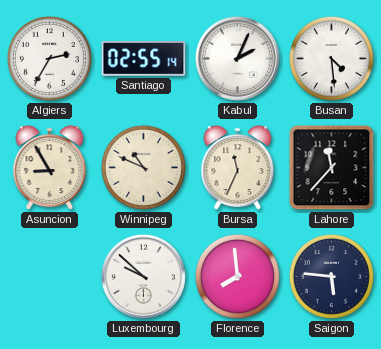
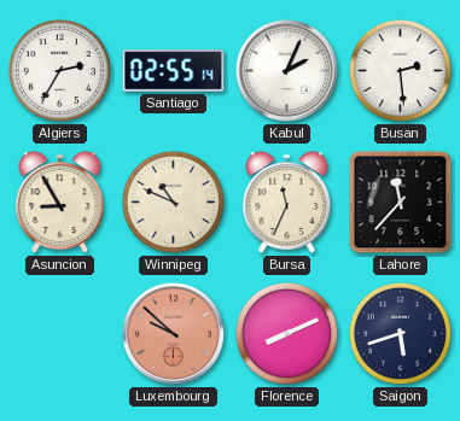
Busan: 4:29 -> 2:29 (400, 70)
Luxembourg dial: white -> salmon (173, 333)
Florence: 7:59 -> 8:11 (286, 333)
Saigon: 5:46 -> 5:42 (400, 333)
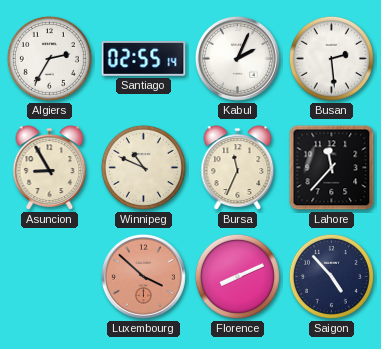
Luxembourg: 9:52 -> 3:52 (143, 276)
Saigon: 5:42 -> 4:53 (331, 276)
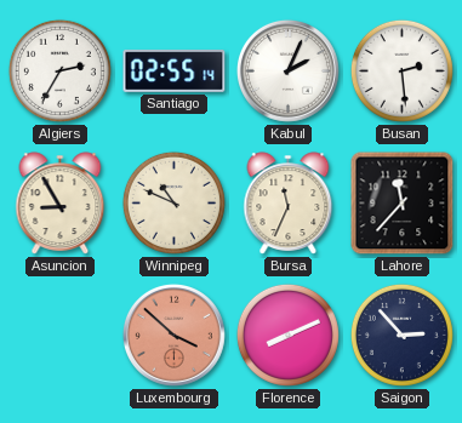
Saigon: 4:53 -> 2:53 (401, 335)
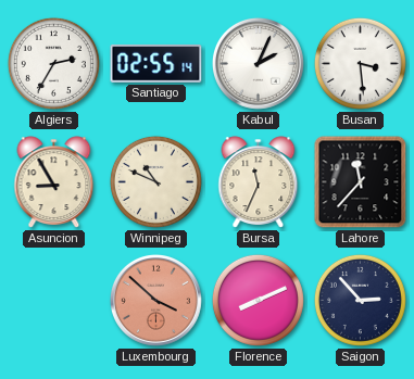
Busan: 2:29 -> 3:29 (360, 63)
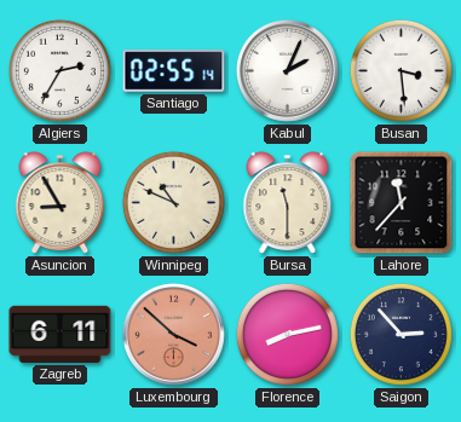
Bursa: 11:34 -> 11:30 (288, 203)
Zagreb: none -> 6:11 (60, 334)
Florence: 8:11 -> 8:13 (287, 334)
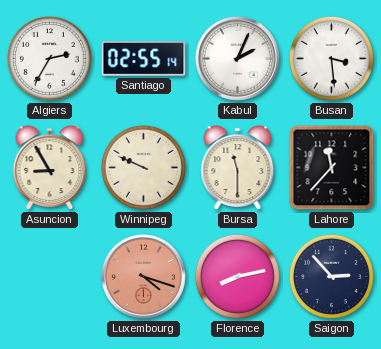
Winnipeg: 10:49 -> 9:49 (143, 167)
Zagreb: 6:11 -> none (60, 334)
Luxembourg: 3:52 -> 4:18 (143, 276)
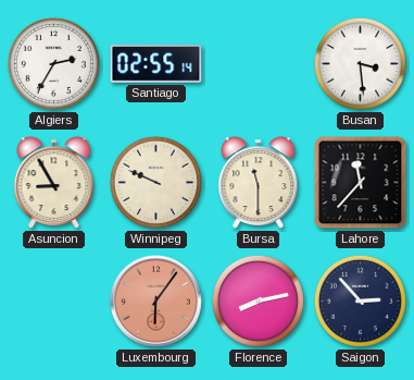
Kabul: 2:04 -> none (237, 58)
Luxembourg: 4:18 -> 6:06 (155, 301)
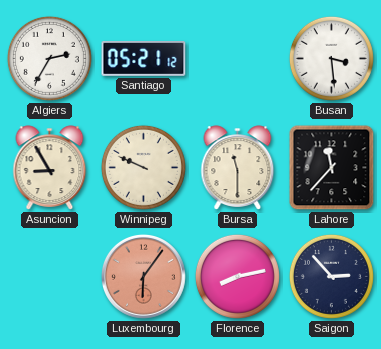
Santiago: 02:55 -> 05:21 (144, 58)
